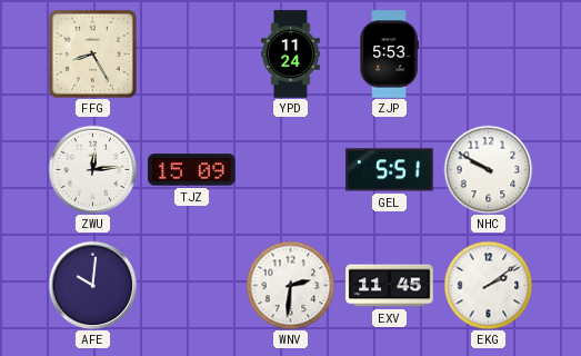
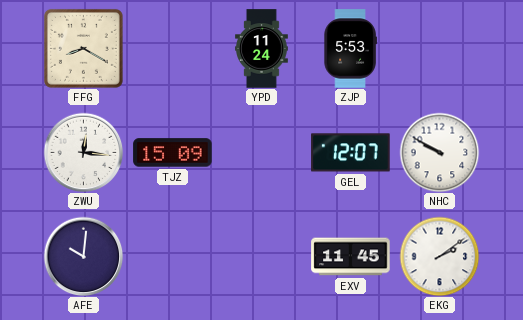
FFG: 8:25 -> 8:20 (83, 48)
ZWU: 12:14 -> 12:16 (83, 152)
GEL: 5:51 -> 12:07 (351, 153)
WNV: 2:31 -> none (290, 285)
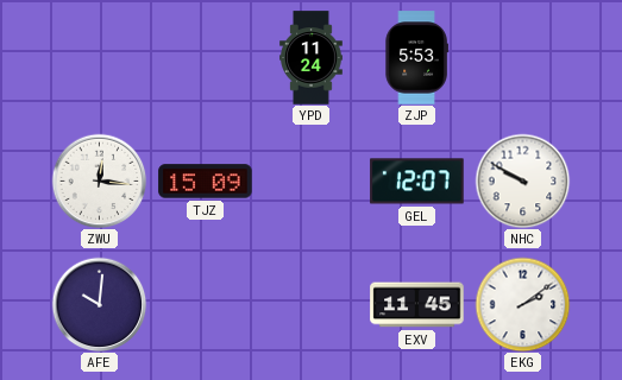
FFG: 8:20 -> none (83, 48)
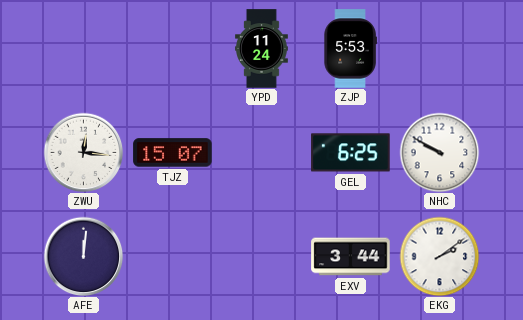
TJZ: 15:09 -> 15:07 (173, 153)
GEL: 12:07 -> 6:25 (351, 153)
AFE: 10:01 -> 12:01 (83, 256)
EXV: 11:45 -> 3:44 (351, 257)
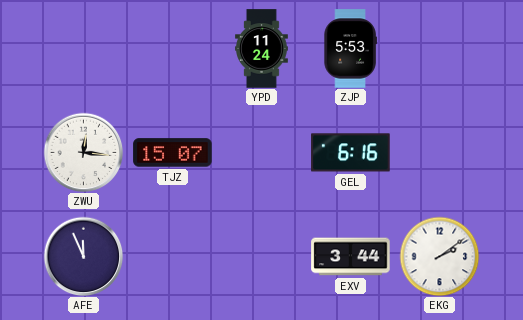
GEL: 6:25 -> 6:16 (351, 153)
NHC: 9:50 -> none (439, 152)
AFE: 12:01 -> 11:56 (83, 256)
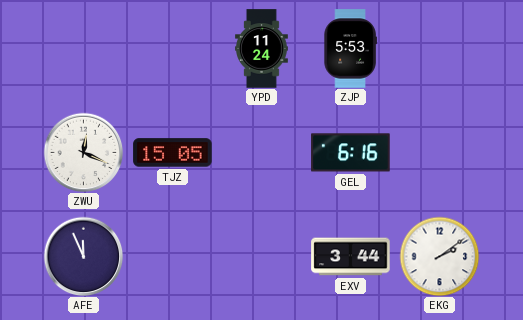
ZWU: 12:16 -> 12:19 (83, 152)
TJZ: 15:07 -> 15:05 (173, 153)
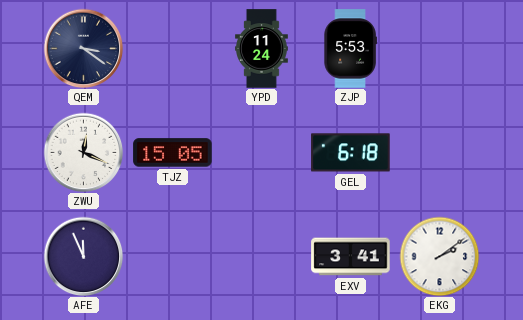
QEM: none -> 3:21 (83, 48)
GEL: 6:16 -> 6:18 (351, 153)
EXV: 3:44 -> 3:41 (351, 257)
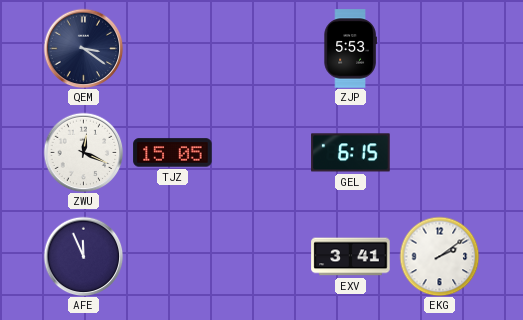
YPD: 11:24 -> none (262, 49)
GEL: 6:18 -> 6:15 (351, 153)
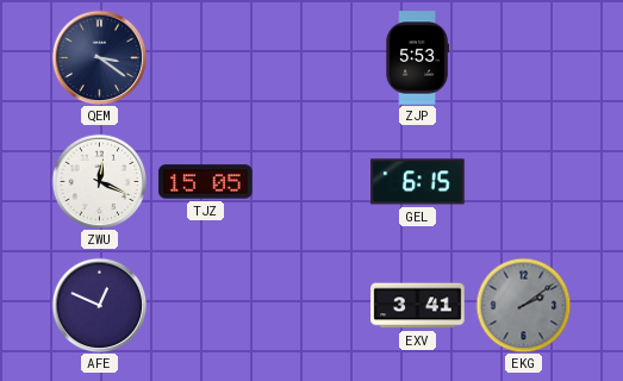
AFE: 11:56 -> 12:49 (99, 305)
EKG dial: white -> grey (523, 305)
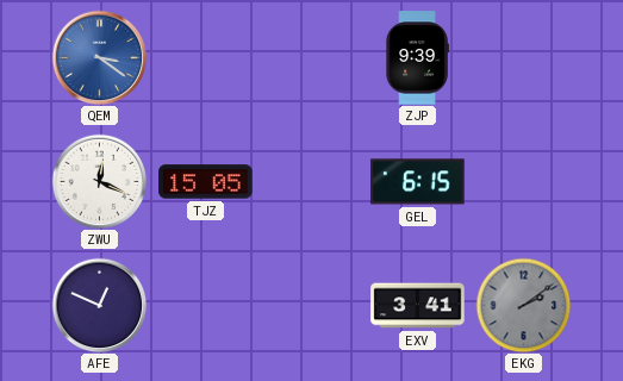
QEM dial: navy -> blue (99, 57)
ZJP: 5:53 -> 9:39 (417, 58)
